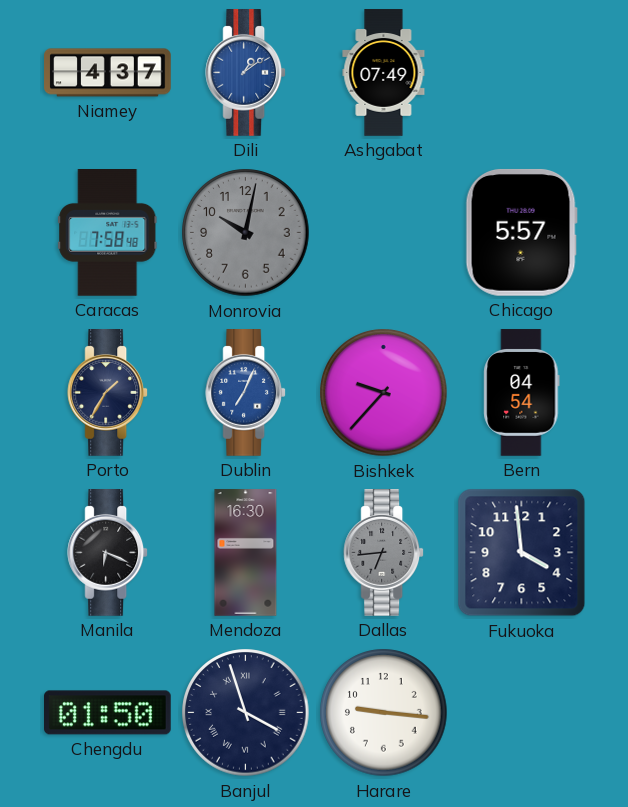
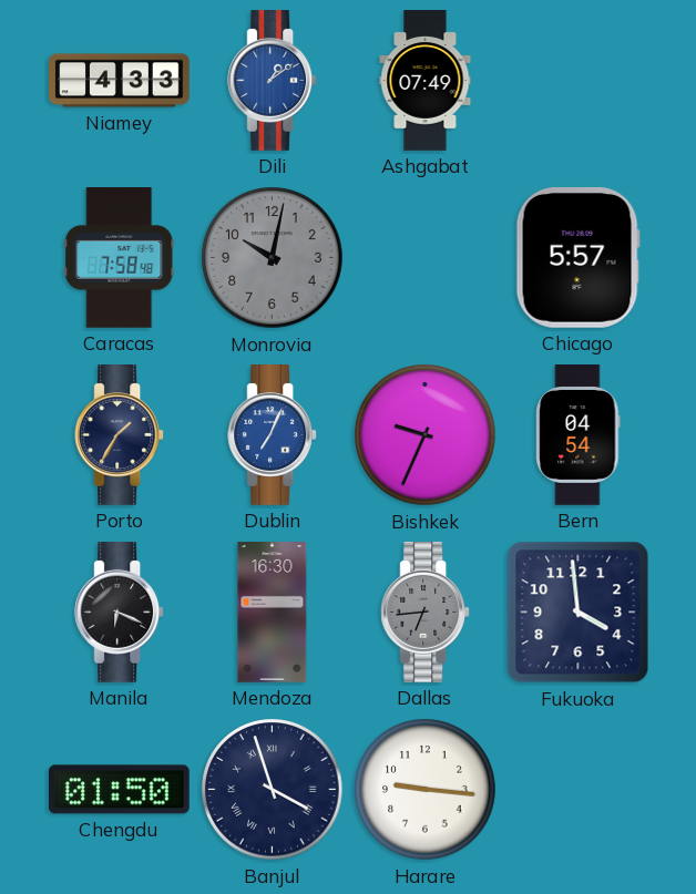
Niamey: 4:37 -> 4:33 (120, 81)
Bishkek: 9:37 -> 9:34 (426, 435)
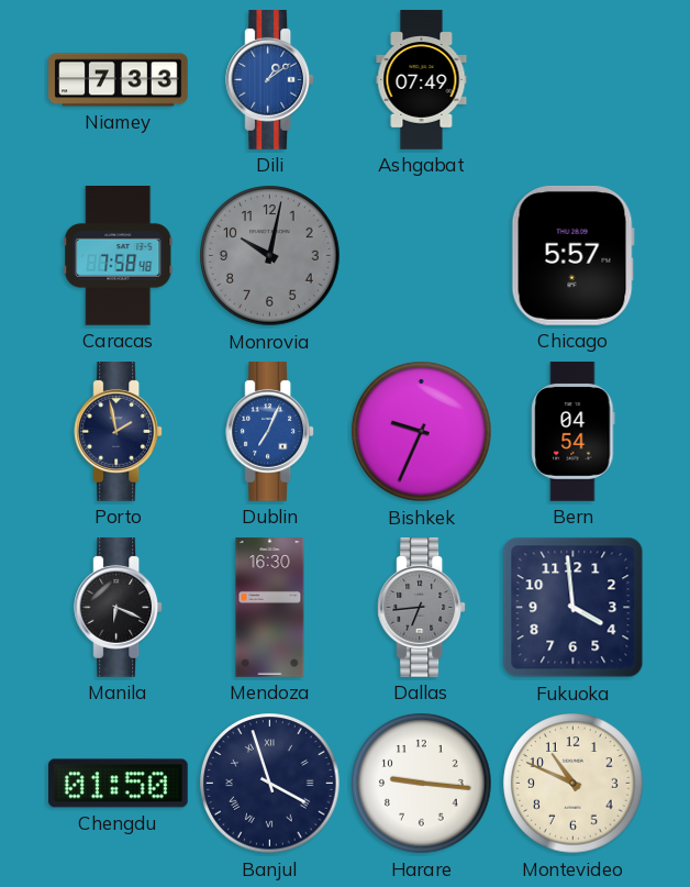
Niamey: 4:33 -> 7:33 (119, 80)
Porto: 1:35 -> 1:58 (119, 432)
Montevideo: none -> 10:49 (574, 784)
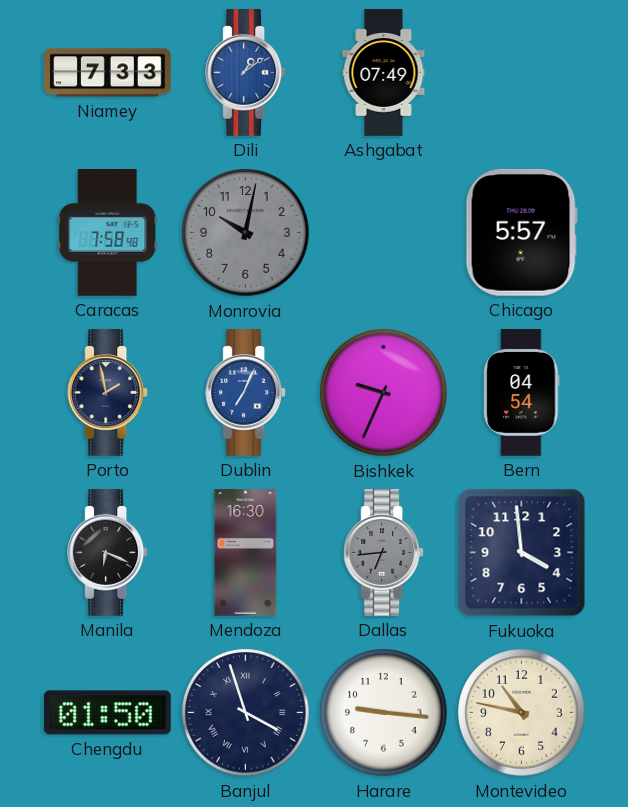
Montevideo: 10:49 -> 10:47 (522, 713)
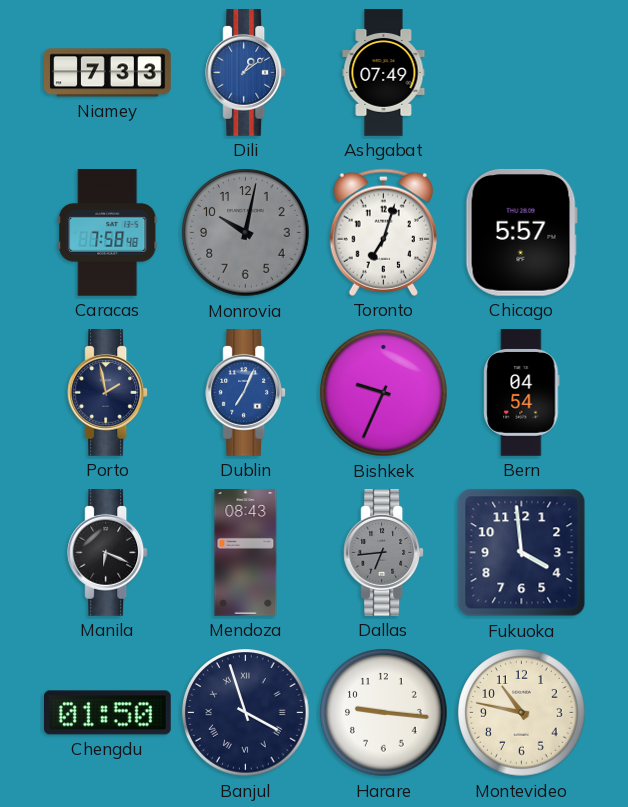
Toronto: none -> 7:03 (383, 232)
Mendoza: 16:30 -> 08:43 (246, 553)
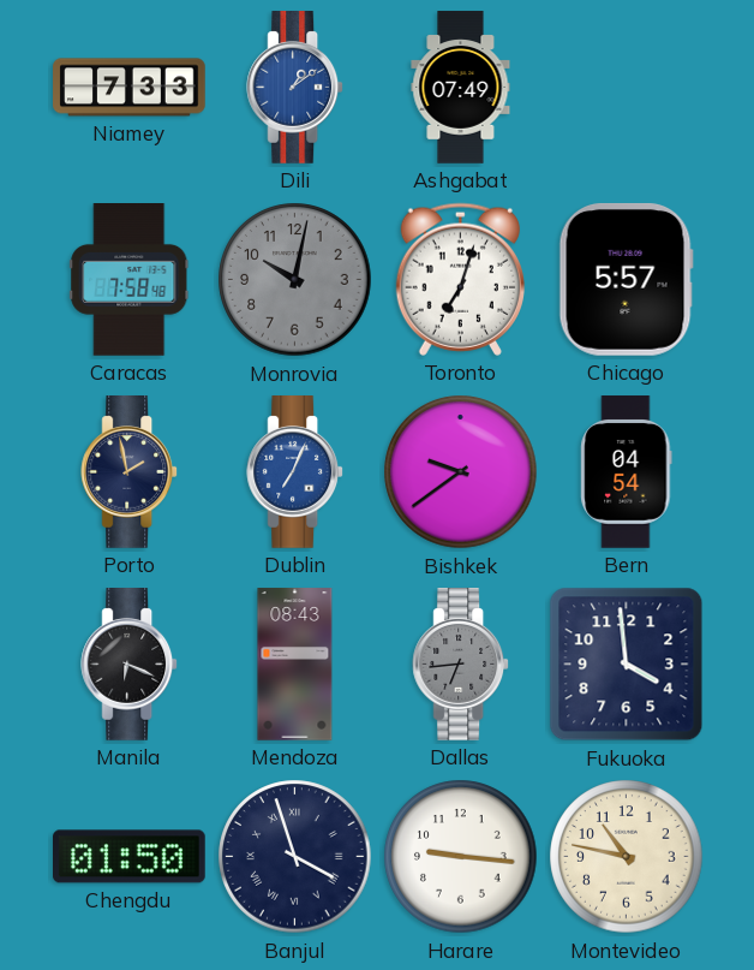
Bishkek: 9:34 -> 9:39 (461, 472)
